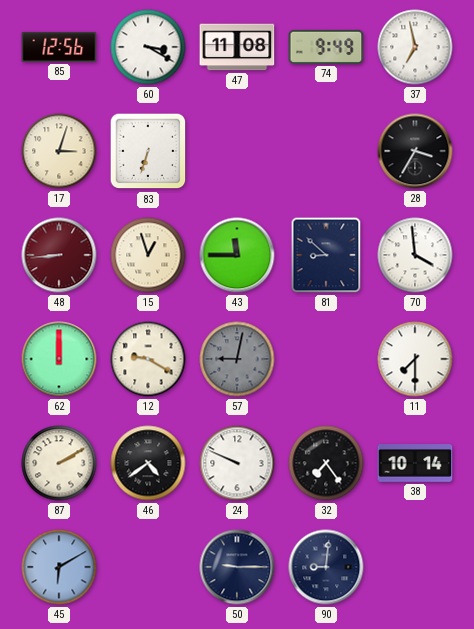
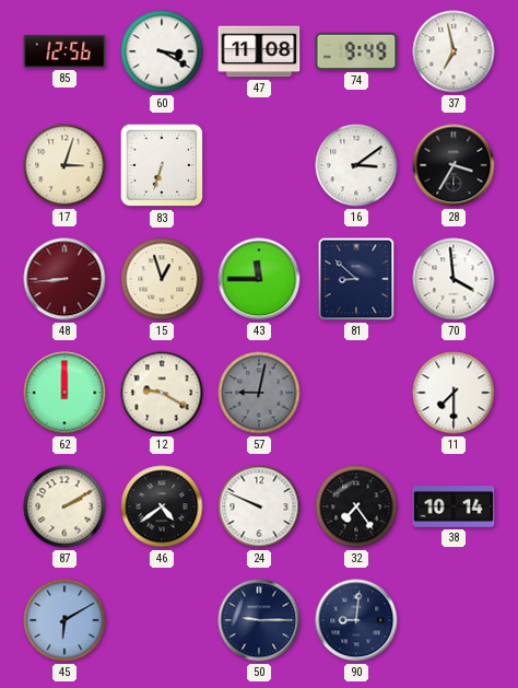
16: none -> 3:09 (356, 165)
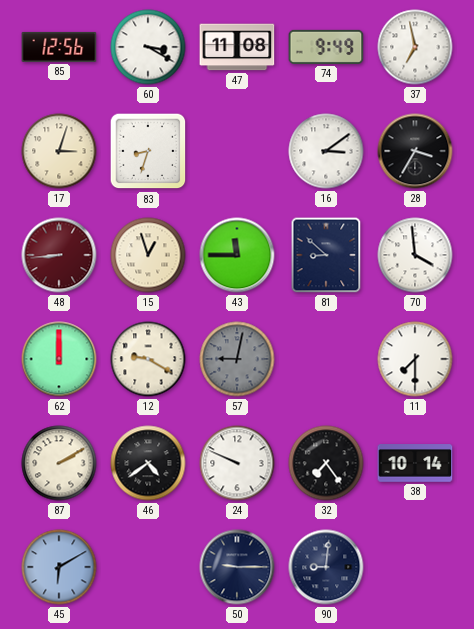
83: 6:33 -> 8:33 (148, 151)
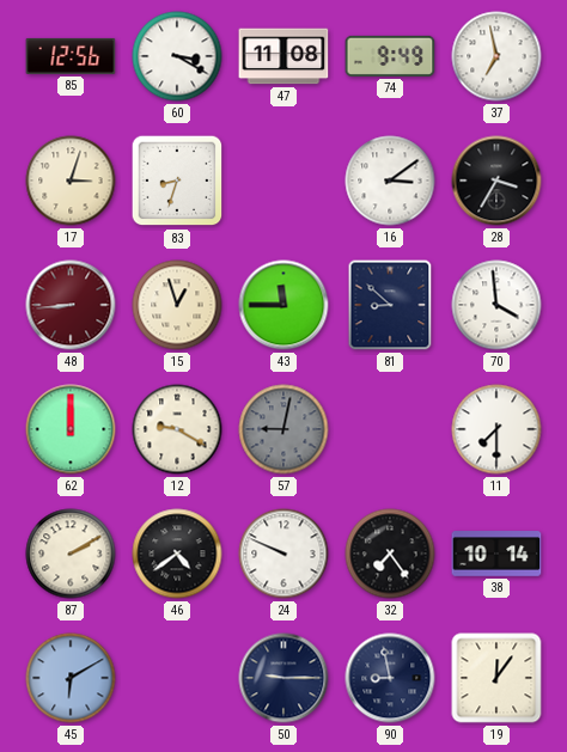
90: 9:01 -> 8:58 (390, 678)
19: none -> 12:06 (496, 678)
